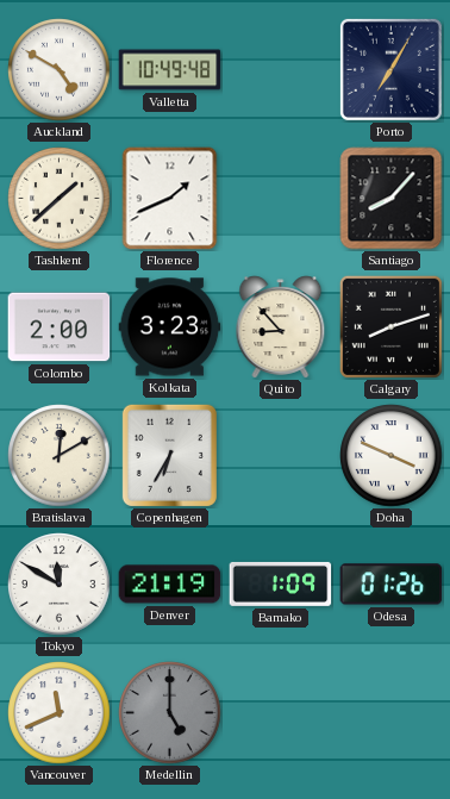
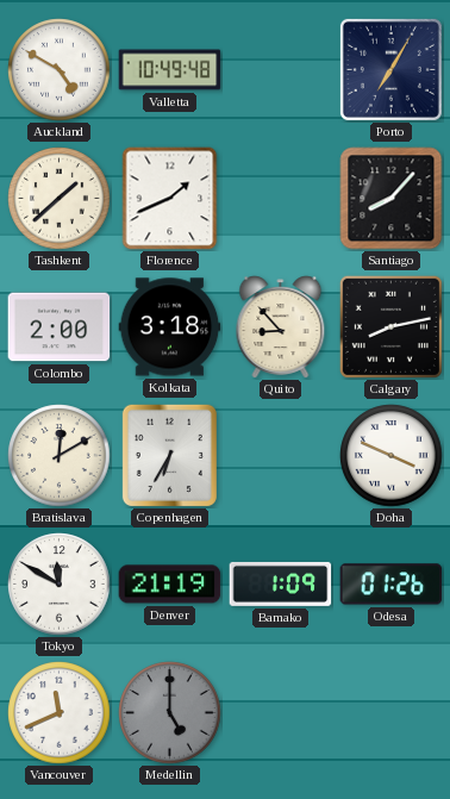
Kolkata: 3:23 -> 3:18 (170, 327)
Calgary: 8:12 -> 8:13 (390, 326)
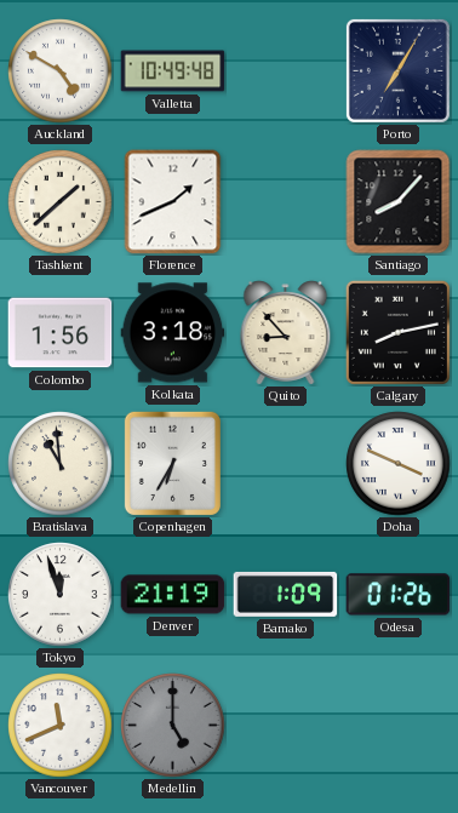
Colombo: 2:00 -> 1:56 (61, 333)
Bratislava: 12:10 -> 10:59 (61, 464)
Tokyo: 11:50 -> 11:57 (61, 595)
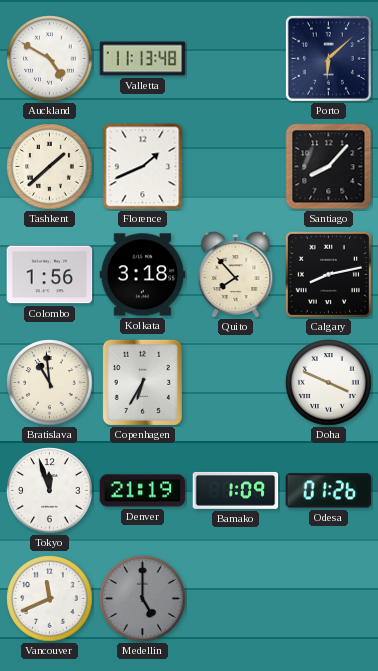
Valletta: 10:49 -> 11:13 (143, 59)
Porto: 7:05 -> 6:08 (328, 58)
Quito: 8:53 -> 7:53 (236, 275)
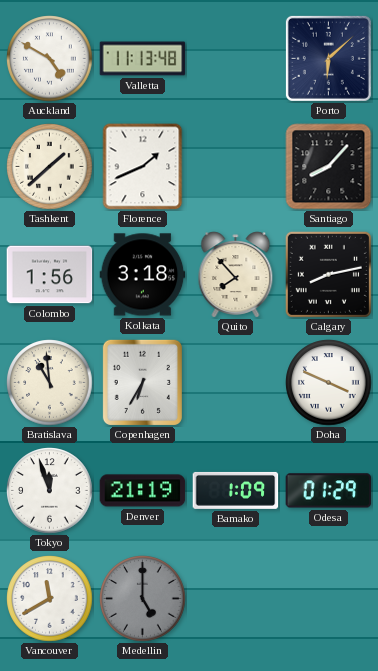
Odesa: 01:26 -> 01:29 (329, 491)
Vancouver: 11:41 -> 11:40 (50, 599)
